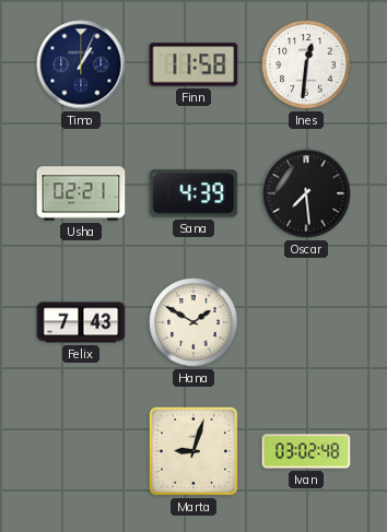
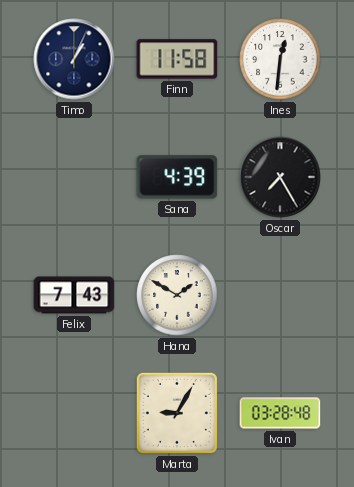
Usha: 02:21 -> none (81, 193)
Oscar: 7:29 -> 7:25 (280, 177)
Marta: 9:03 -> 9:05 (177, 413)
Ivan: 03:02 -> 03:28 (280, 413)
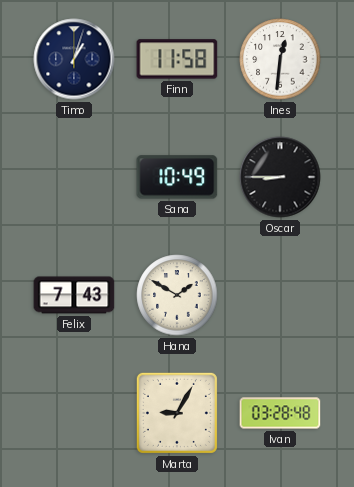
Timo: 1:04 -> 1:03 (74, 59)
Sana: 4:39 -> 10:49 (177, 177)
Oscar: 7:25 -> 8:45 (280, 177)
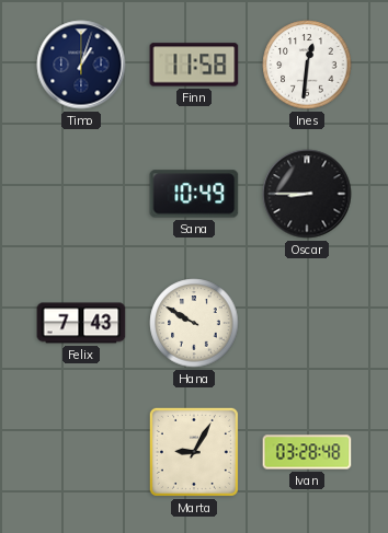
Hana: 1:50 -> 9:50 (194, 323)
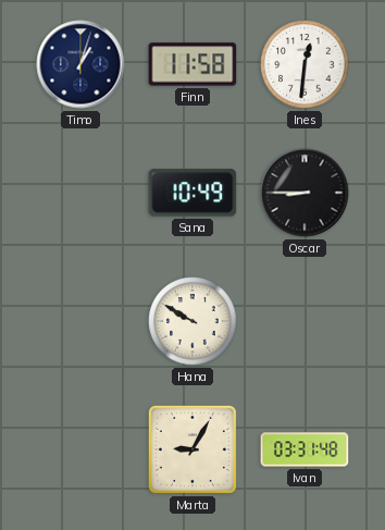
Felix: 7:43 -> none (81, 323)
Ivan: 03:28 -> 03:31 (305, 449)
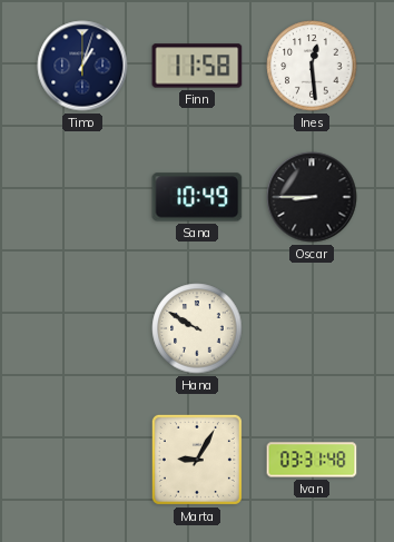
Ines: 12:31 -> 12:29 (312, 66)
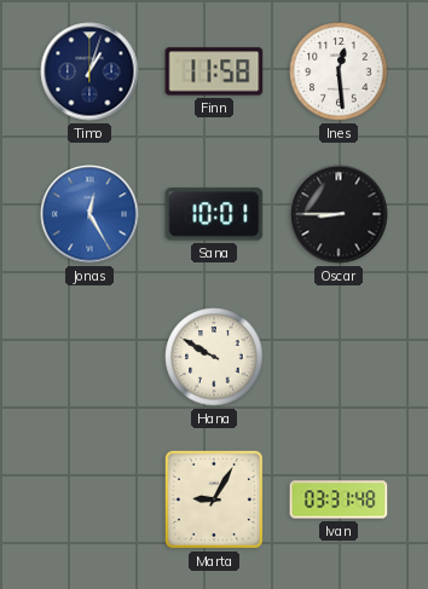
Jonas: none -> 12:25 (89, 214)
Sana: 10:49 -> 10:01 (214, 214)
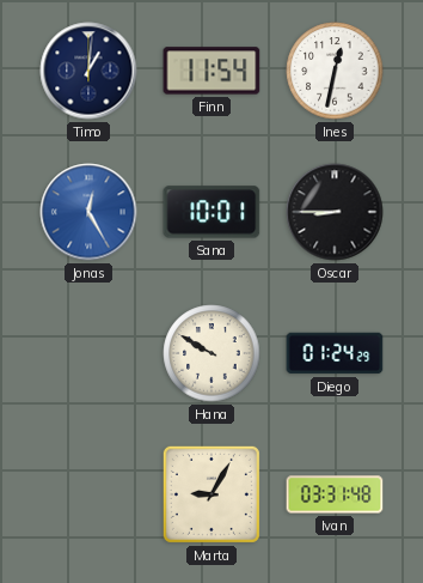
Timo: 1:03 -> 1:01 (88, 71)
Finn: 11:58 -> 11:54 (211, 71)
Ines: 12:29 -> 12:32 (335, 71)
Diego: none -> 01:24 (335, 353)
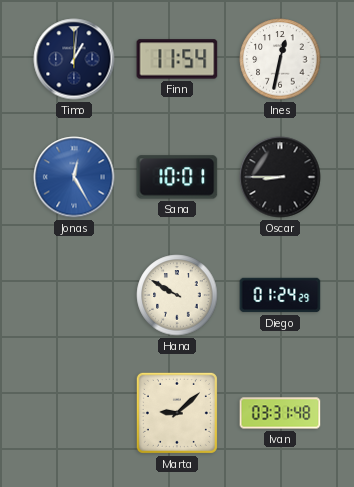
Marta: 9:05 -> 9:08 (177, 413)
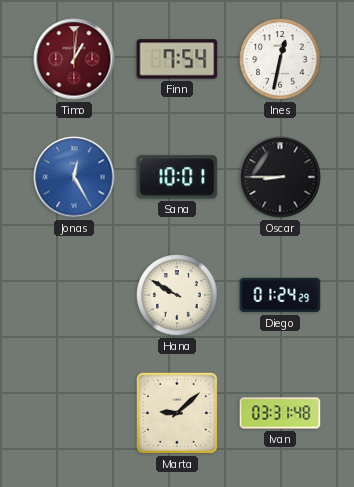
Timo dial: navy -> burgundy (74, 59)
Finn: 11:54 -> 7:54 (177, 59)
